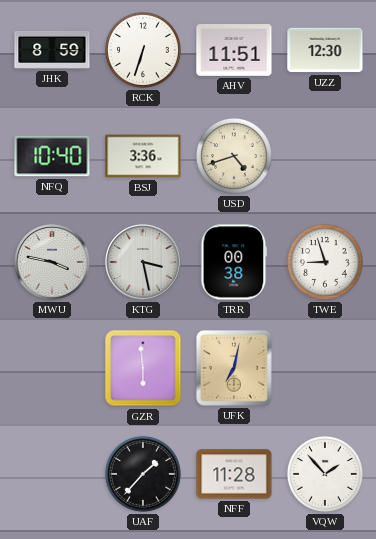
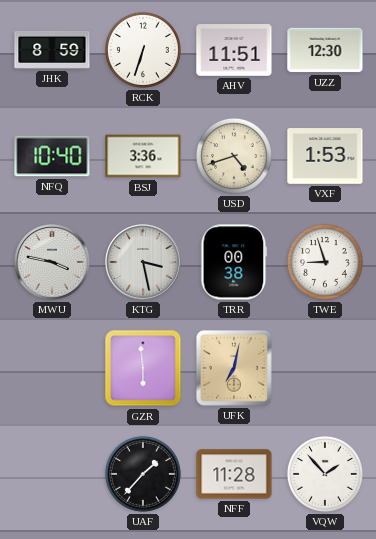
VXF: none -> 1:53 (325, 156)
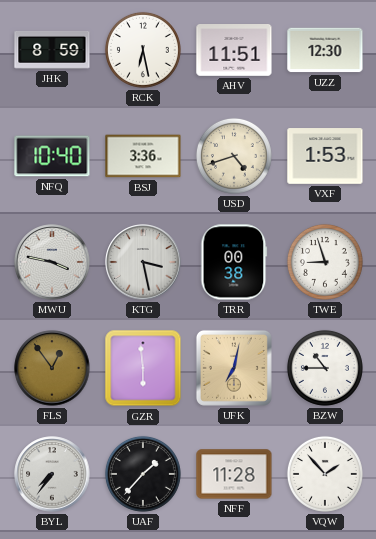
RCK: 6:33 -> 6:28 (143, 50)
FLS: none -> 12:54 (52, 368)
BZW: none -> 10:45 (325, 368)
BYL: none -> 7:36 (52, 474)
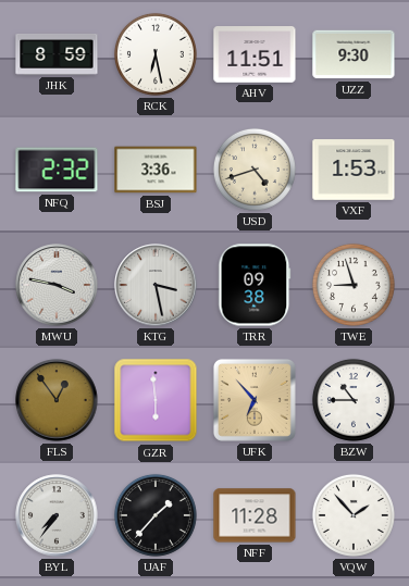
UZZ: 12:30 -> 9:30 (354, 54)
NFQ: 10:40 -> 2:32 (57, 170)
TRR: 00:38 -> 09:38 (255, 285)
UFK: 7:02 -> 6:53 (255, 400)
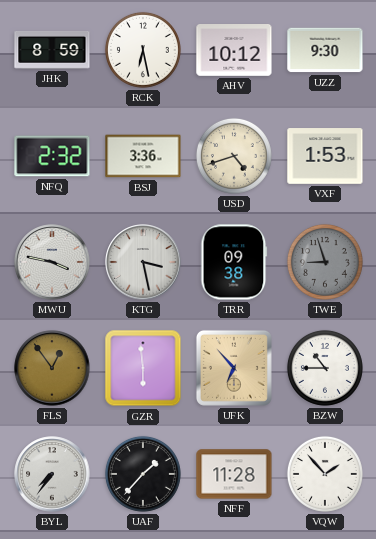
AHV: 11:51 -> 10:12 (234, 51)
TWE dial: white -> grey (325, 262)
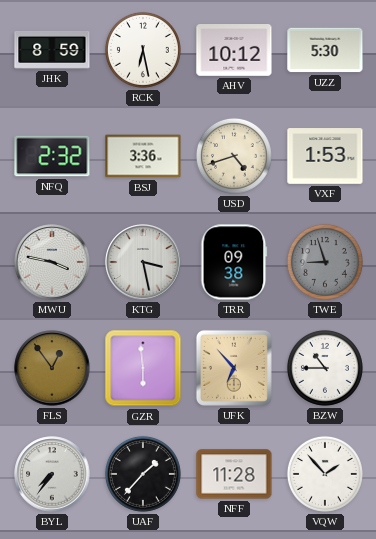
UZZ: 9:30 -> 5:30 (325, 50)
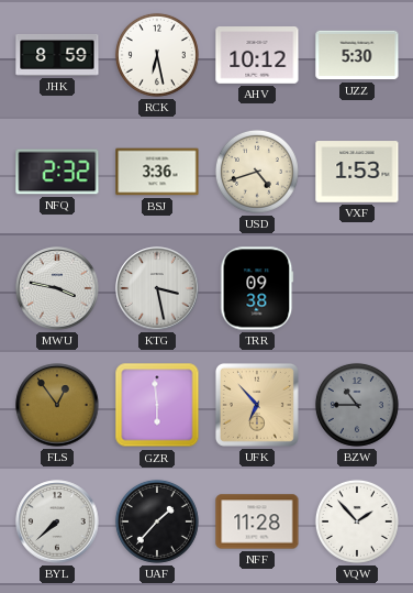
TWE: 8:57 -> none (325, 262)
BZW dial: white -> grey (357, 405)
BYL: 7:36 -> 7:38 (57, 521)
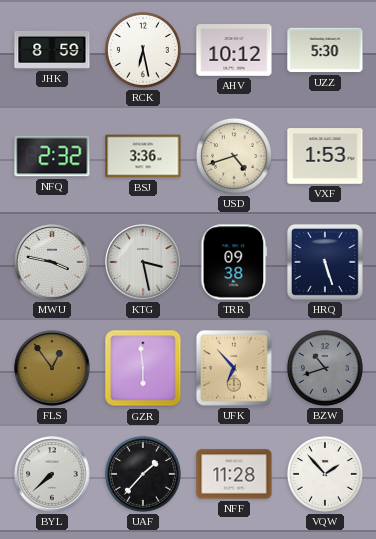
HRQ: none -> 5:27 (325, 262)
BZW: 10:45 -> 10:42 (325, 368)
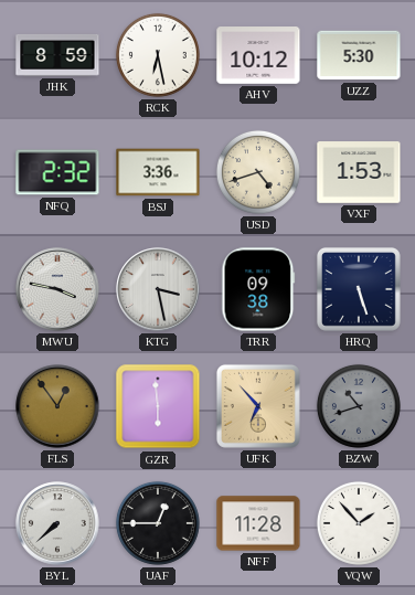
UAF: 1:37 -> 12:45 (158, 523)
